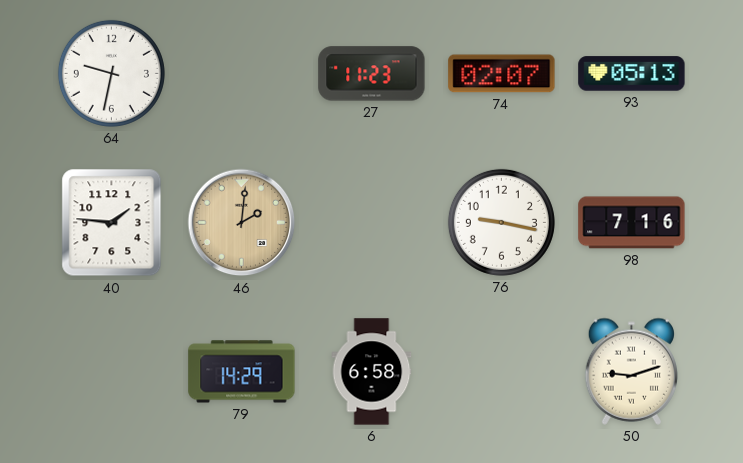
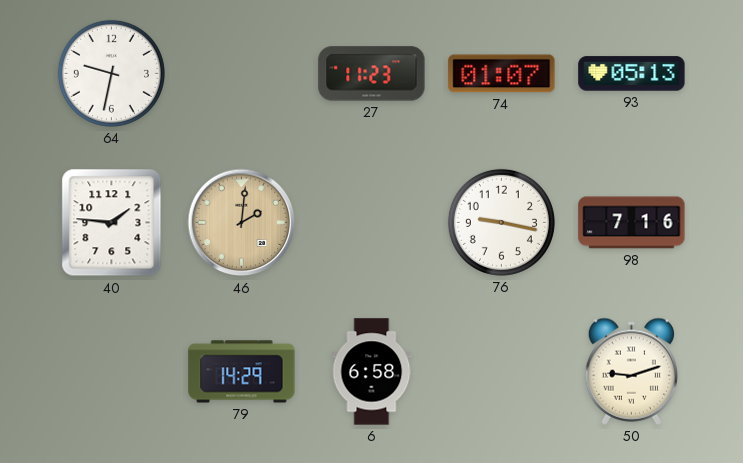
74: 02:07 -> 01:07 (502, 74)
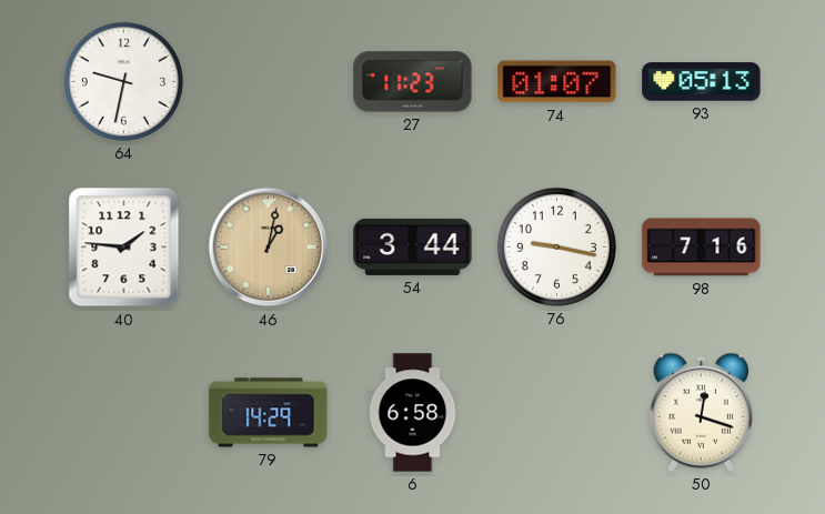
46: 2:01 -> 1:02 (269, 248)
54: none -> 3:44 (413, 246)
50: 9:12 -> 12:18 (701, 412)
